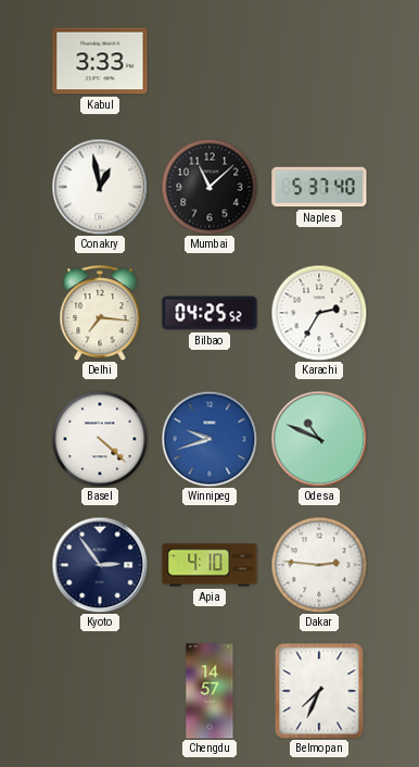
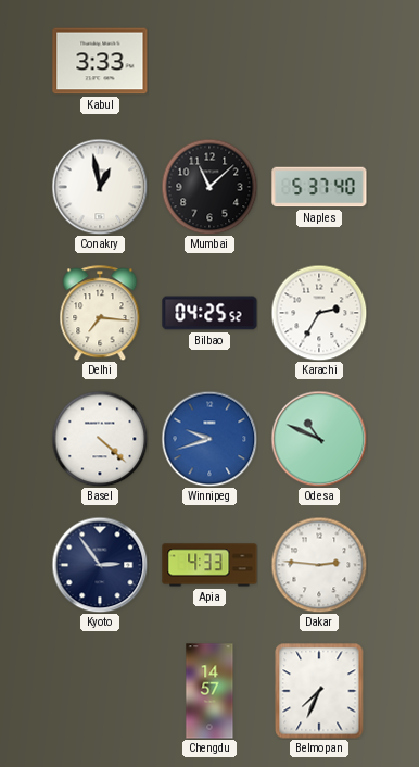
Apia: 4:10 -> 4:33 (210, 565)
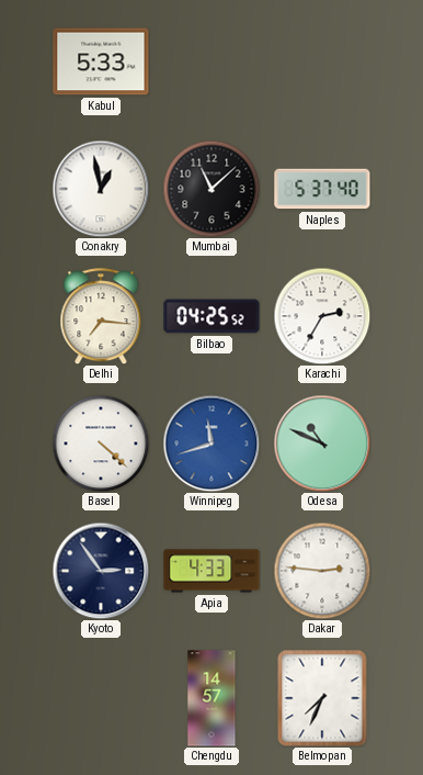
Kabul: 3:33 -> 5:33 (101, 61)
Winnipeg: 9:42 -> 11:42 (211, 443)
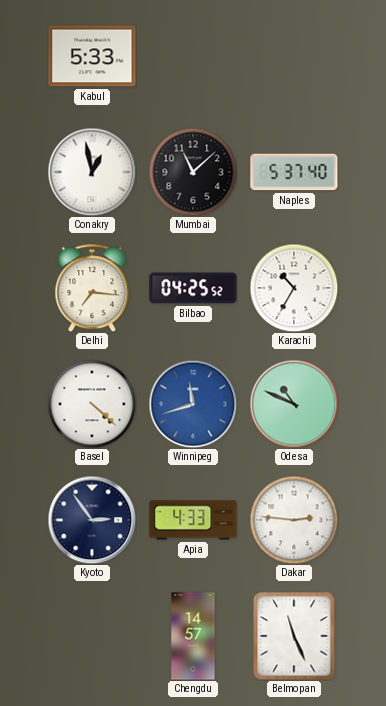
Karachi: 2:35 -> 10:35 (294, 288)
Belmopan: 7:34 -> 11:26 (294, 636)
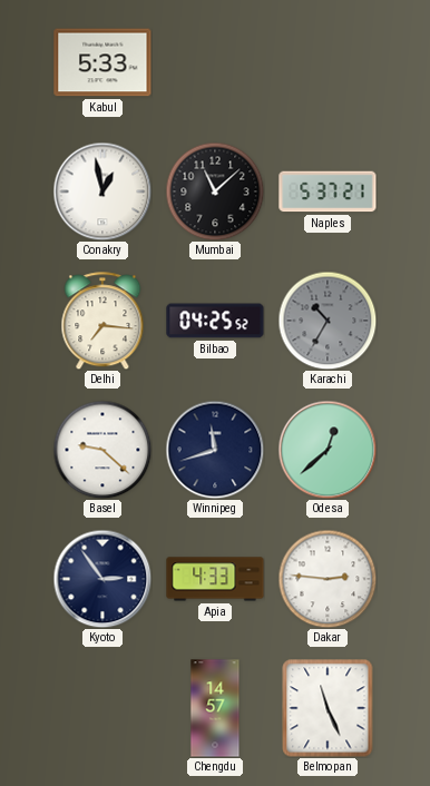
Naples: 5:37:40 -> 5:37:21 (328, 191)
Karachi dial: white -> grey (328, 321)
Basel: 4:22 -> 9:22 (102, 450)
Winnipeg dial: blue -> navy (215, 450)
Odesa: 10:49 -> 12:38 (328, 450)
